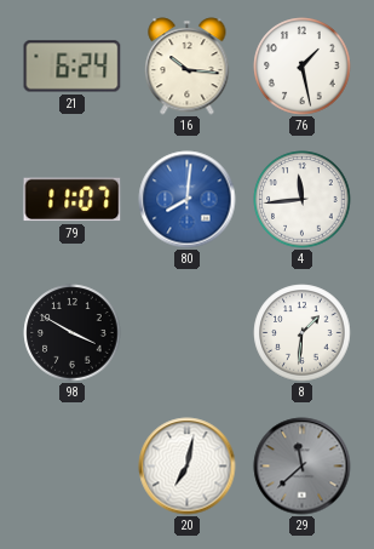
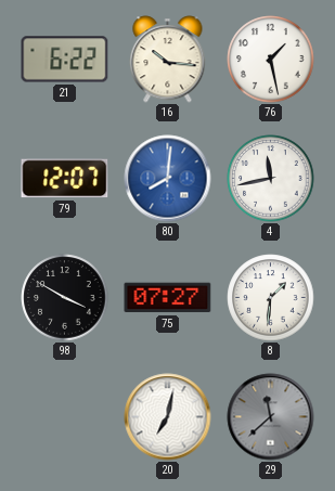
21: 6:24 -> 6:22 (65, 60)
79: 11:07 -> 12:07 (65, 179)
4: 11:44 -> 11:43 (271, 179)
75: none -> 07:27 (168, 298)
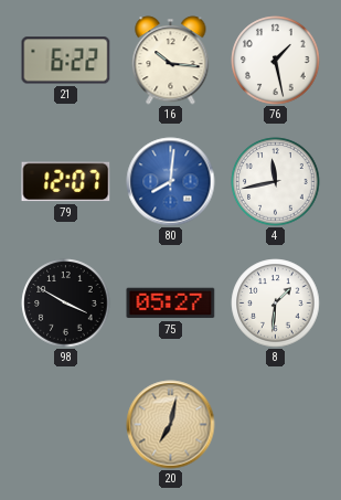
75: 07:27 -> 05:27 (171, 304)
20 dial: white -> champagne (171, 425)
29: 11:38 -> none (271, 417)
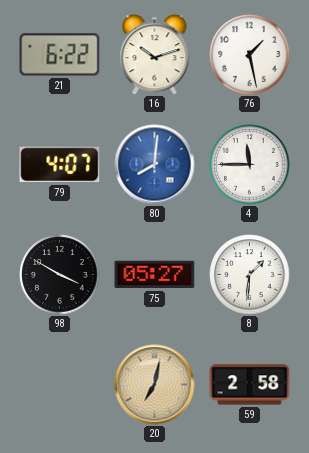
16: 10:16 -> 10:12 (155, 55)
79: 12:07 -> 4:07 (60, 165)
4: 11:43 -> 11:45 (250, 165)
59: none -> 2:58 (250, 385)
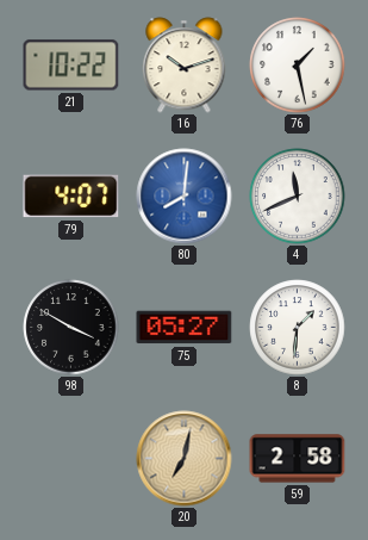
21: 6:22 -> 10:22 (71, 66)
4: 11:45 -> 11:41 (298, 197)
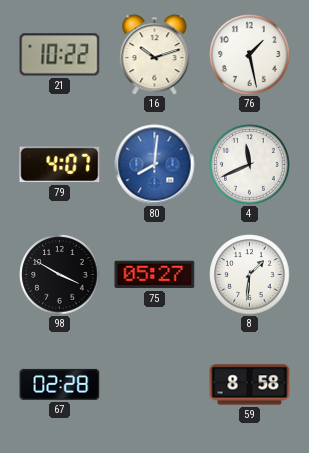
67: none -> 02:28 (60, 384)
20: 7:02 -> none (185, 459)
59: 2:58 -> 8:58 (250, 385)
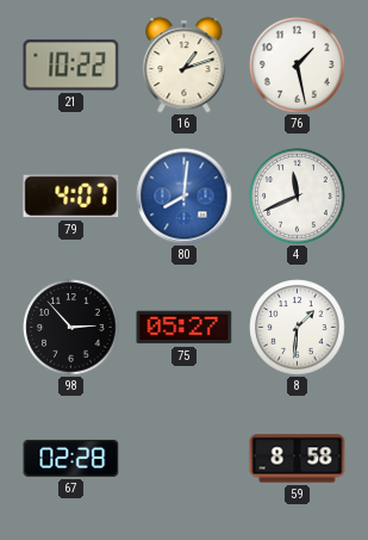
16: 10:12 -> 1:12 (185, 66)
98: 3:50 -> 2:53 (71, 328)
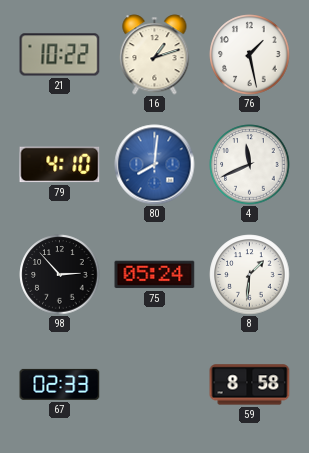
79: 4:07 -> 4:10 (60, 165)
75: 05:27 -> 05:24 (155, 275)
67: 02:28 -> 02:33 (60, 384)
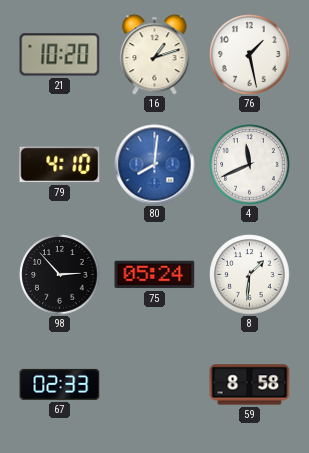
21: 10:22 -> 10:20 (60, 55)
